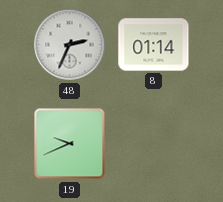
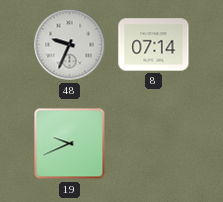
48: 2:34 -> 9:34 (70, 45)
8: 01:14 -> 07:14 (154, 45)
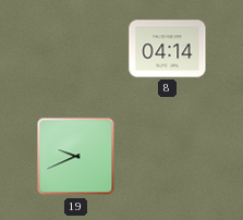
48: 9:34 -> none (70, 45)
8: 07:14 -> 04:14 (168, 49)
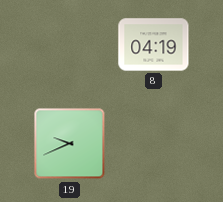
8: 04:14 -> 04:19 (154, 45)
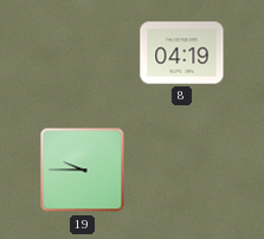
19: 9:41 -> 9:45 (83, 170)
